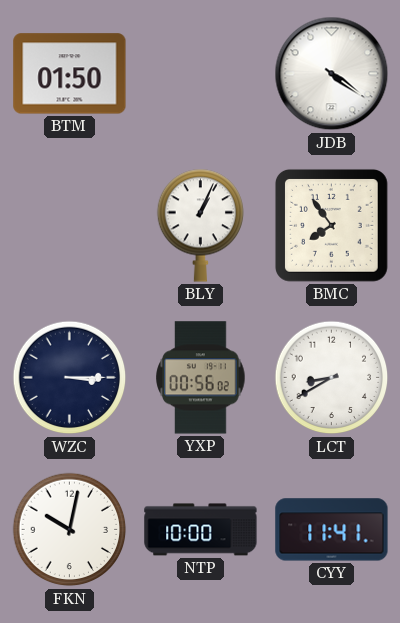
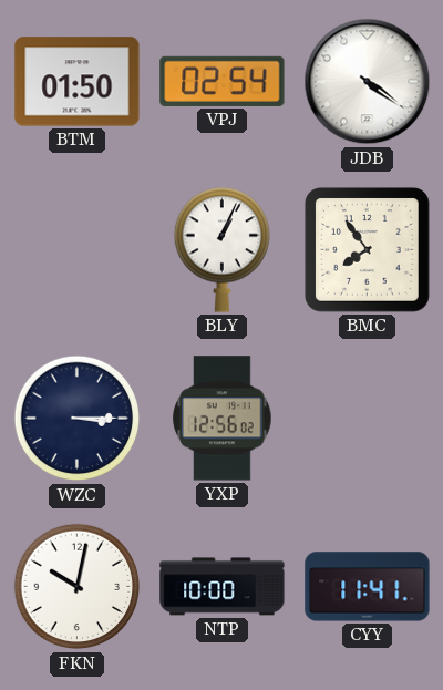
VPJ: none -> 02:54 (223, 81)
YXP: 00:56 -> 12:56 (223, 419)
LCT: 8:40 -> none (332, 378)
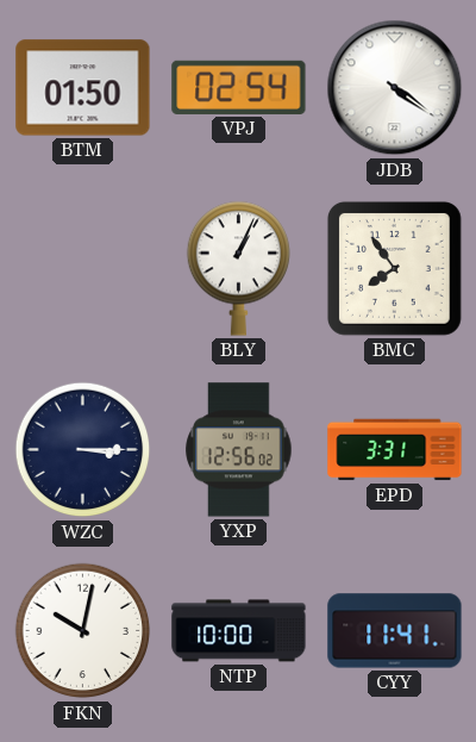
EPD: none -> 3:31 (395, 450)
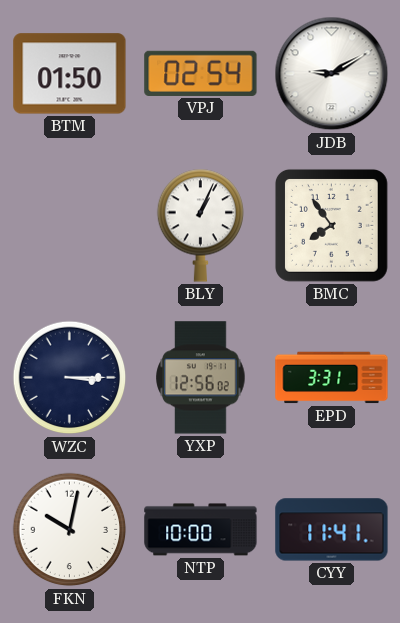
JDB: 4:21 -> 9:10 (332, 74)
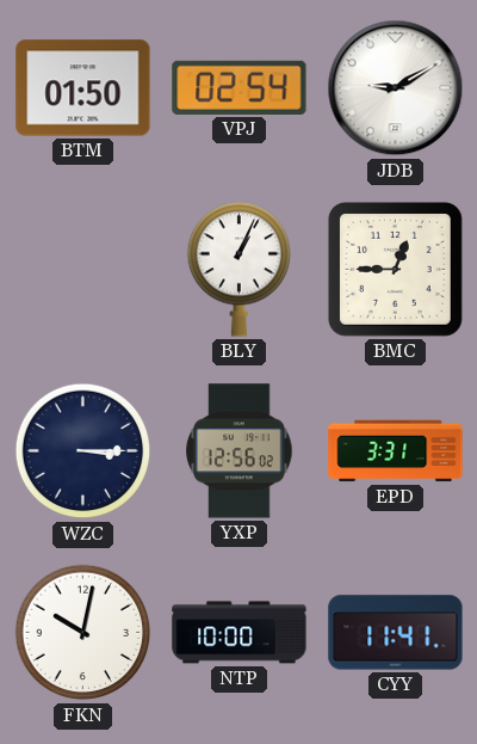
BMC: 7:54 -> 12:45 (395, 269)
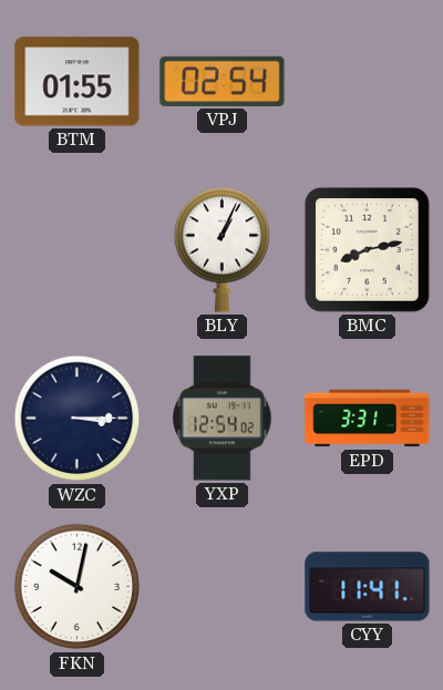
BTM: 01:50 -> 01:55 (78, 82)
JDB: 9:10 -> none (396, 88)
BMC: 12:45 -> 8:13 (367, 249)
YXP: 12:56 -> 12:54 (223, 419)
NTP: 10:00 -> none (240, 633)
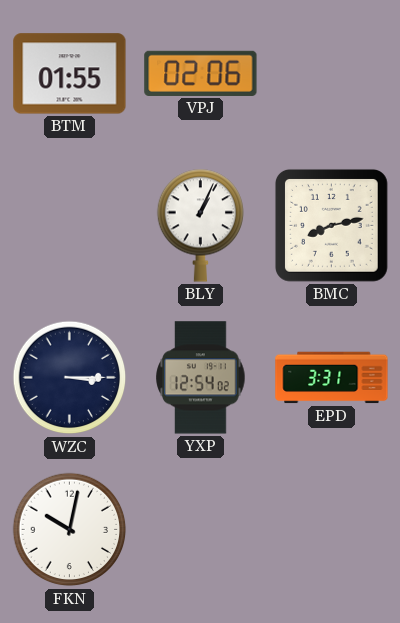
VPJ: 02:54 -> 02:06 (201, 73)
CYY: 11:41 -> none (368, 587)
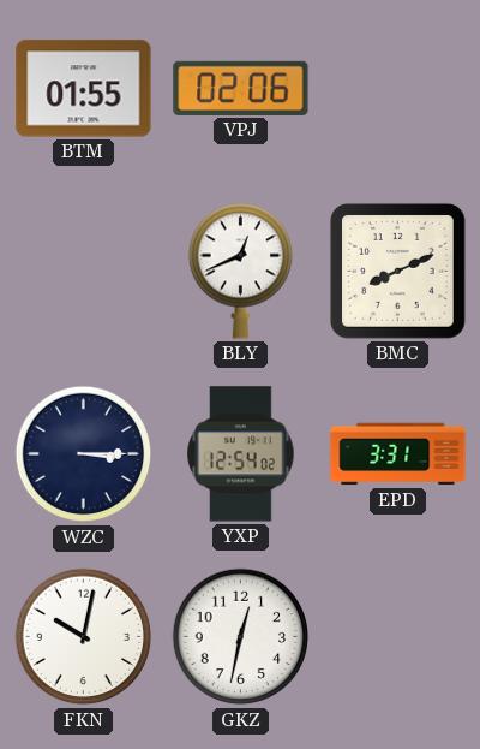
BLY: 1:04 -> 12:41 (240, 271)
BMC: 8:13 -> 8:11 (397, 271)
GKZ: none -> 12:32 (241, 637)
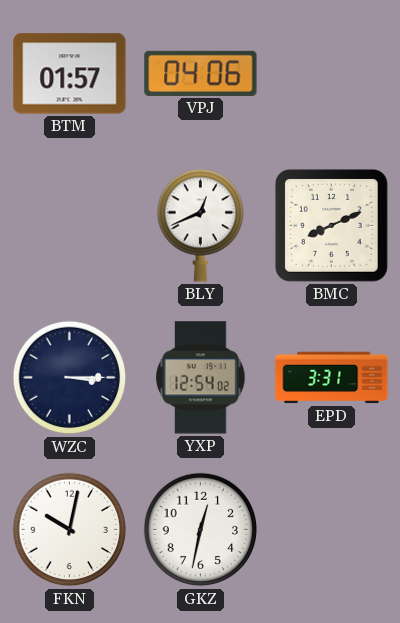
BTM: 01:55 -> 01:57 (70, 74)
VPJ: 02:06 -> 04:06 (201, 73)
